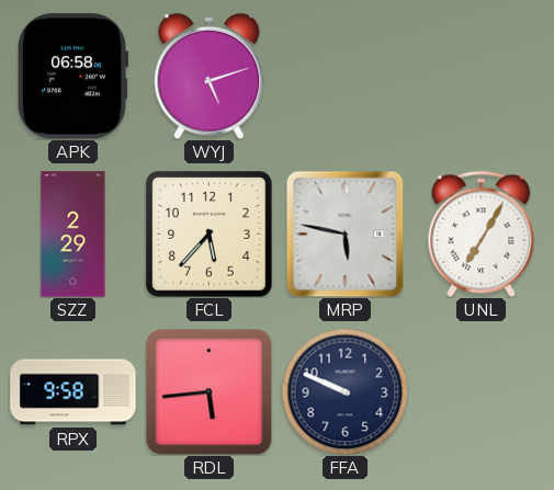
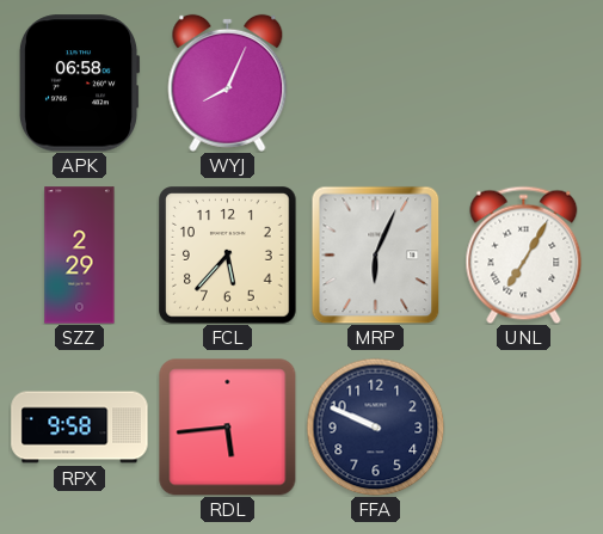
WYJ: 5:12 -> 8:04 (228, 82)
MRP: 5:47 -> 6:04 (376, 254)
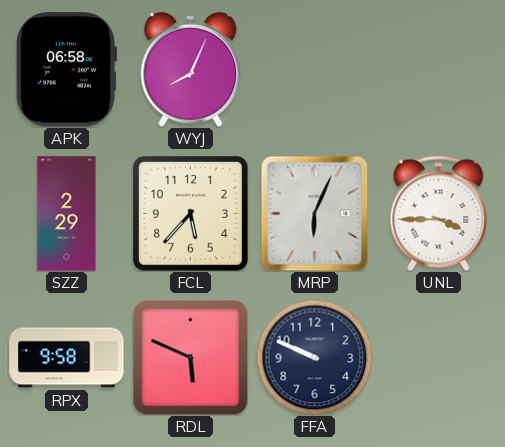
UNL: 7:05 -> 3:45 (439, 213)
RDL: 5:44 -> 5:49 (190, 357)
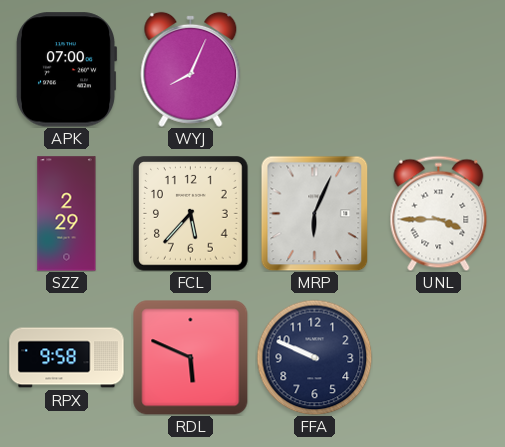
APK: 06:58 -> 07:00 (66, 70)
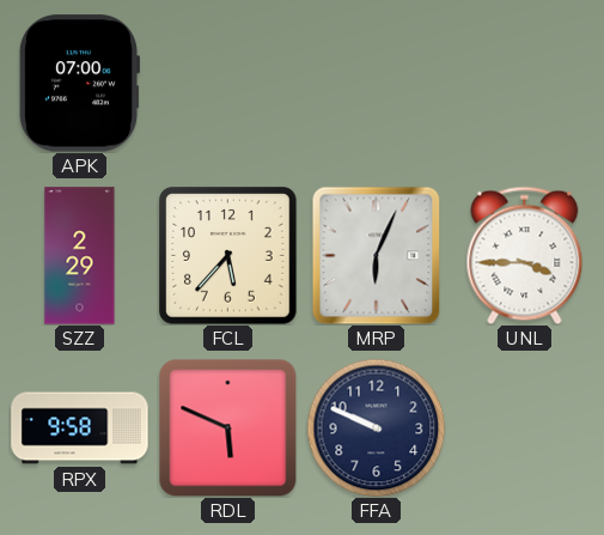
WYJ: 8:04 -> none (191, 69)
